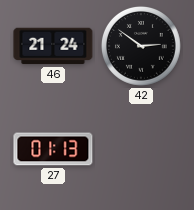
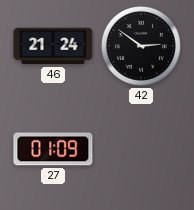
27: 01:13 -> 01:09 (53, 149)
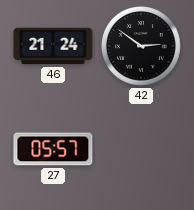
27: 01:09 -> 05:57 (53, 149)
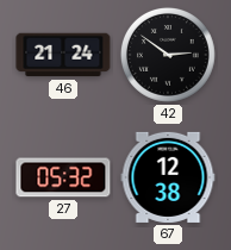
27: 05:57 -> 05:32 (63, 177)
67: none -> 12:38 (168, 177)
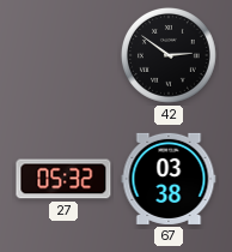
46: 21:24 -> none (63, 55)
67: 12:38 -> 03:38 (169, 179)
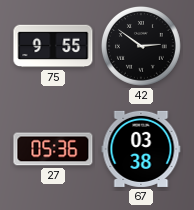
75: none -> 9:55 (53, 46)
27: 05:32 -> 05:36 (53, 149)
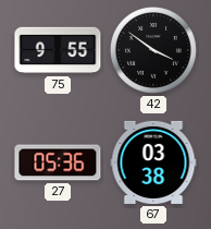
42: 2:51 -> 3:51 (153, 50)
